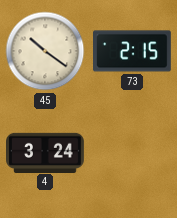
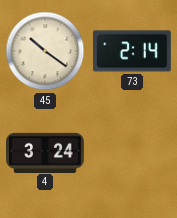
73: 2:15 -> 2:14 (133, 51)
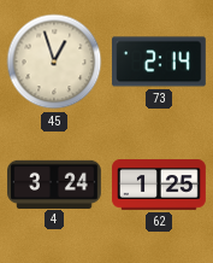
45: 10:21 -> 12:57 (54, 62)
62: none -> 1:25 (159, 186)
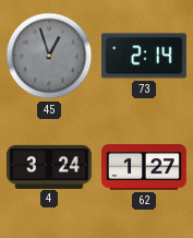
45 dial: cream -> grey (49, 56)
62: 1:25 -> 1:27 (144, 168)
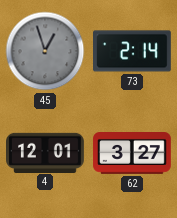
4: 3:24 -> 12:01 (45, 152)
62: 1:27 -> 3:27 (132, 154)
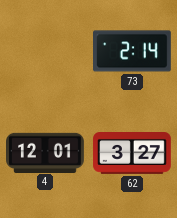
45: 12:57 -> none (45, 51)
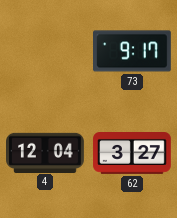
73: 2:14 -> 9:17 (133, 51)
4: 12:01 -> 12:04 (45, 152)
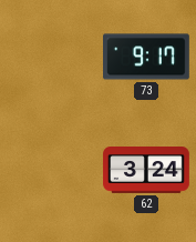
4: 12:04 -> none (45, 152)
62: 3:27 -> 3:24 (146, 171)
